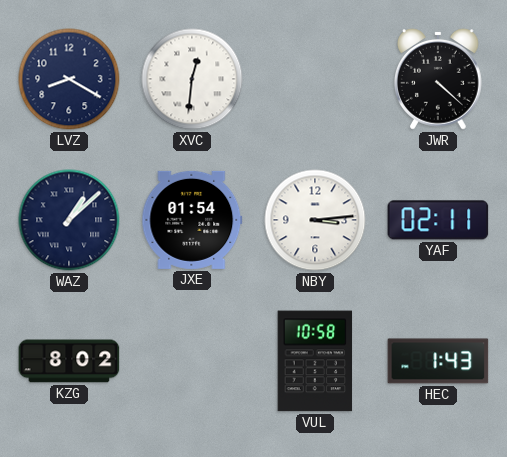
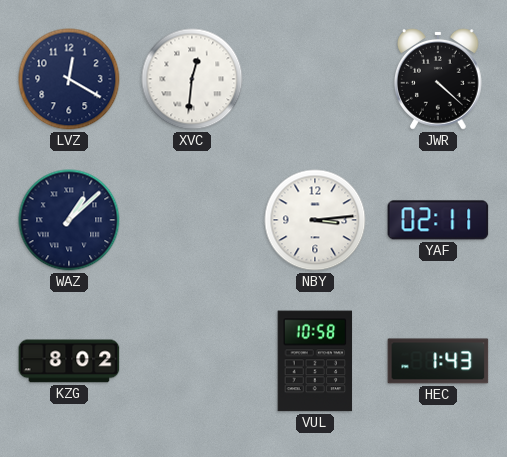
LVZ: 8:20 -> 12:20 (69, 79)
JXE: 01:54 -> none (192, 220)
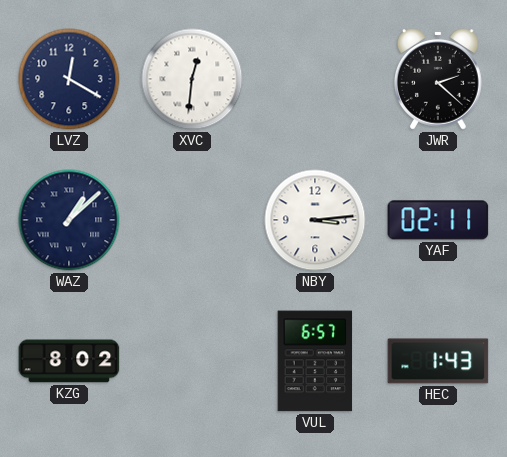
JWR: 4:22 -> 2:22 (439, 80)
VUL: 10:58 -> 6:57 (315, 361)
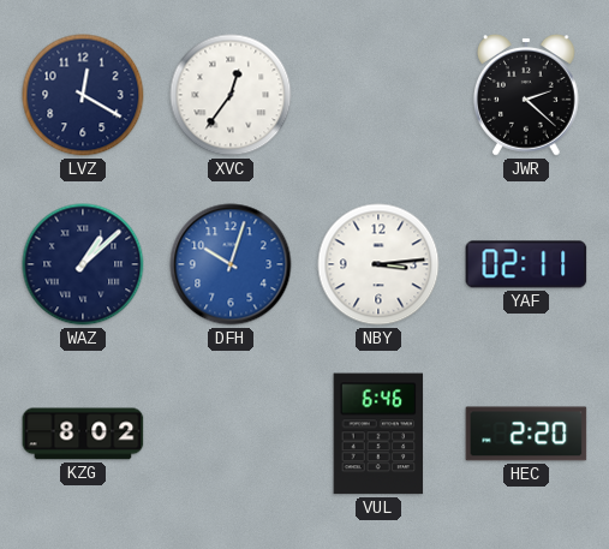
XVC: 12:31 -> 12:36 (231, 95)
DFH: none -> 10:03 (231, 264)
VUL: 6:57 -> 6:46 (378, 434)
HEC: 1:43 -> 2:20 (526, 434)
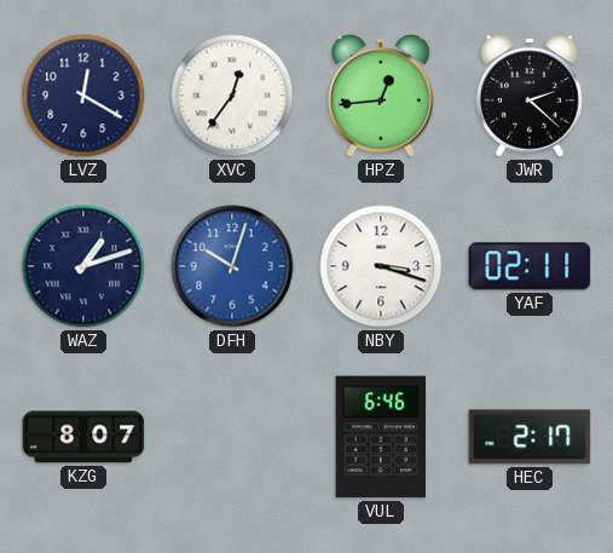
HPZ: none -> 12:44 (382, 97)
WAZ: 1:08 -> 1:12 (83, 266)
NBY: 3:14 -> 3:18 (381, 266)
KZG: 8:02 -> 8:07 (83, 437)
HEC: 2:20 -> 2:17 (530, 437)
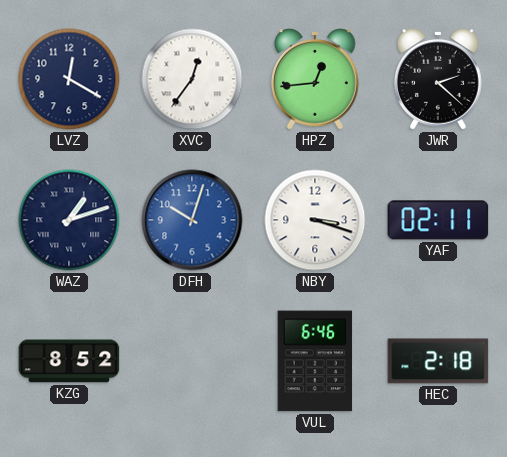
KZG: 8:07 -> 8:52 (69, 361)
HEC: 2:17 -> 2:18 (438, 361)
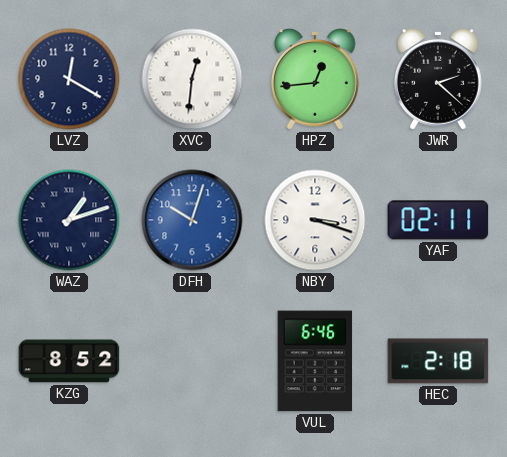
XVC: 12:36 -> 12:31 (192, 79)
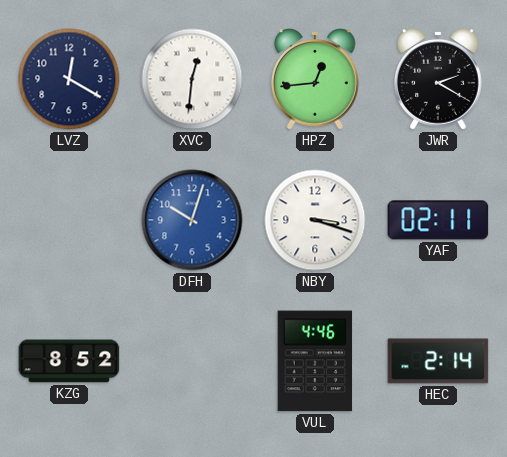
JWR: 2:22 -> 2:20 (439, 80)
WAZ: 1:12 -> none (69, 220)
VUL: 6:46 -> 4:46 (315, 361)
HEC: 2:18 -> 2:14 (438, 361)
